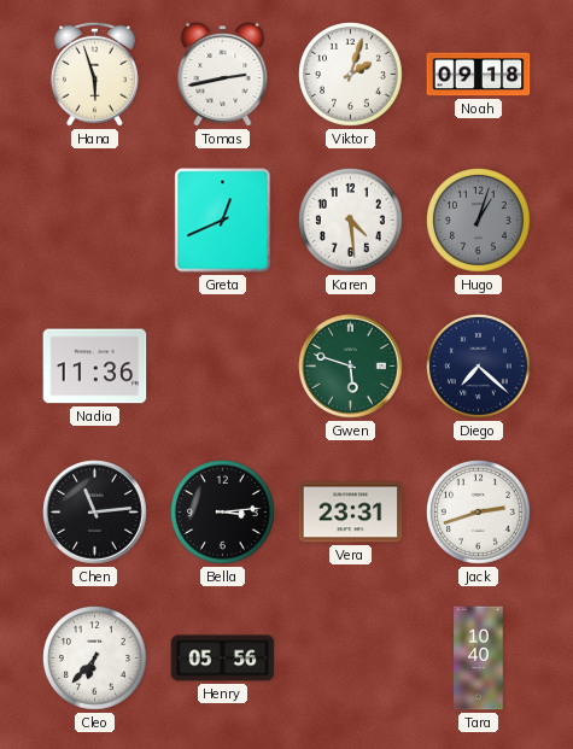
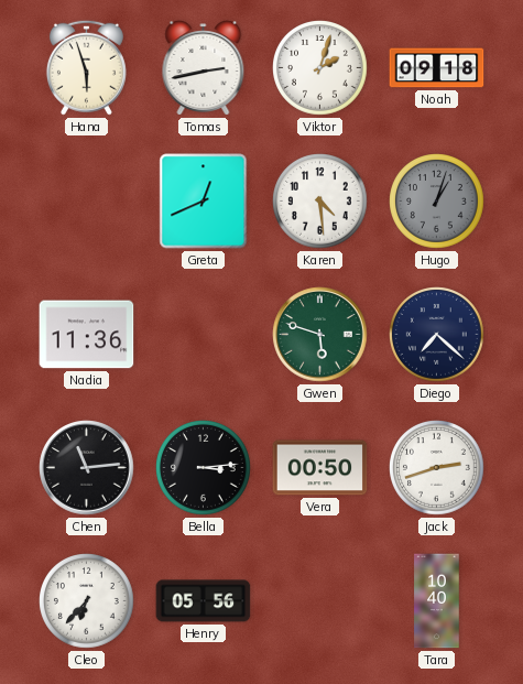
Vera: 23:31 -> 00:50 (320, 468)
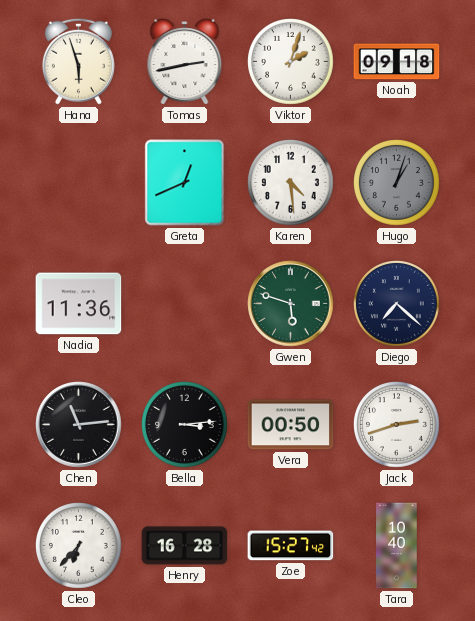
Henry: 05:56 -> 16:28 (185, 546)
Zoe: none -> 15:27 (291, 546)
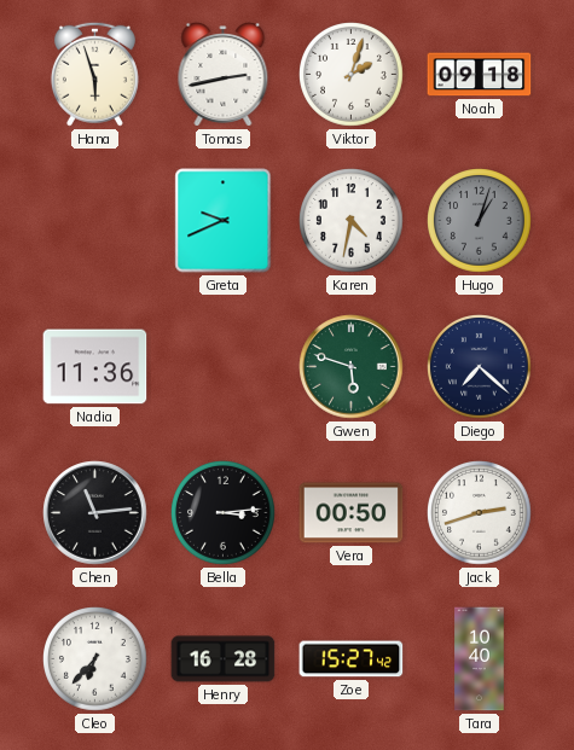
Greta: 12:41 -> 9:41 (224, 221)
Karen: 4:29 -> 4:32 (352, 221)
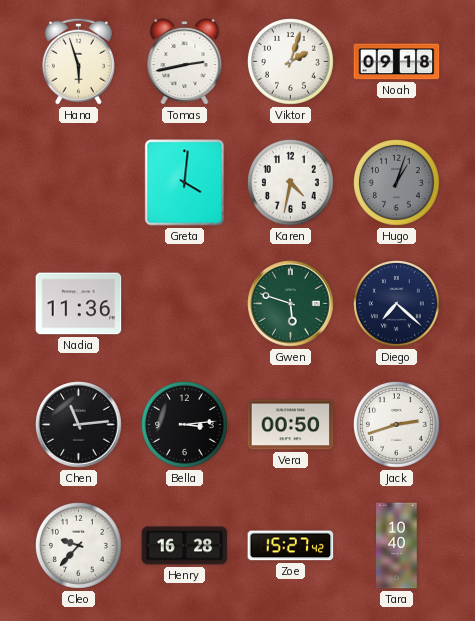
Greta: 9:41 -> 4:01 (185, 183)
Cleo: 6:37 -> 9:37 (79, 546)
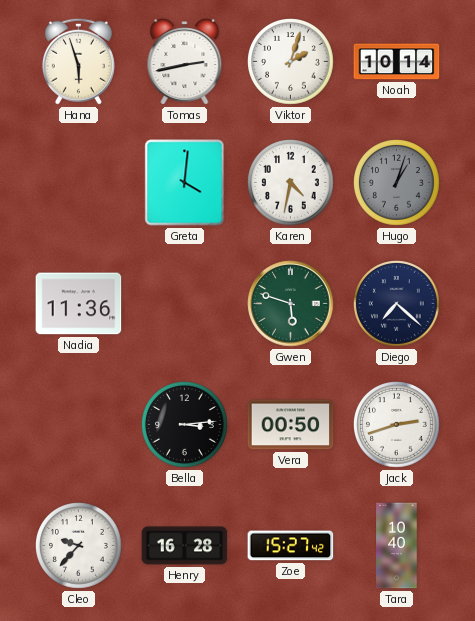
Noah: 09:18 -> 10:14 (397, 62)
Chen: 11:14 -> none (79, 425)
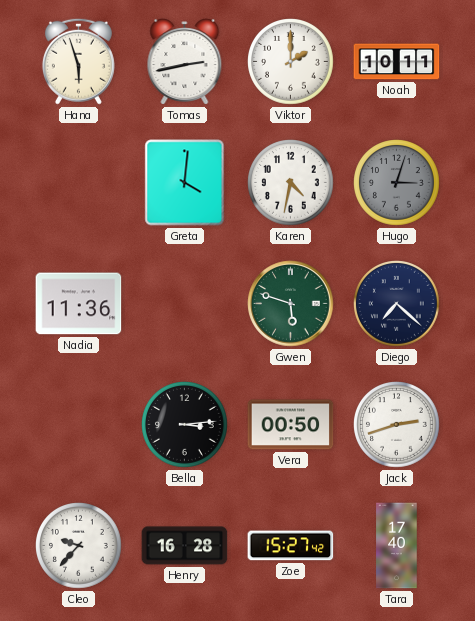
Viktor: 2:03 -> 2:00 (291, 62)
Noah: 10:14 -> 10:11 (397, 62)
Hugo: 1:03 -> 3:03 (397, 183)
Tara: 10:40 -> 17:40 (397, 546)
